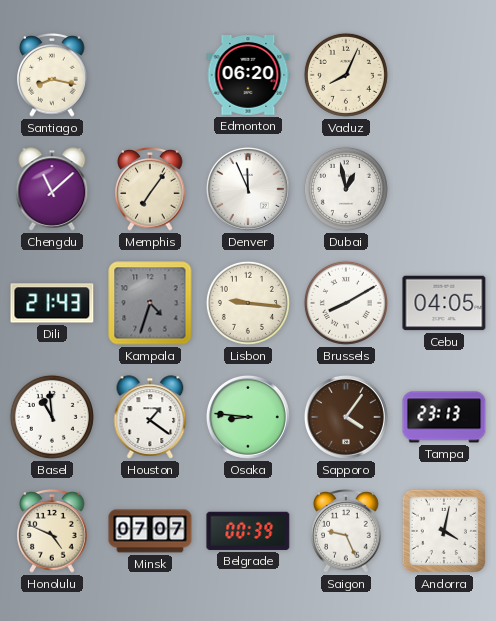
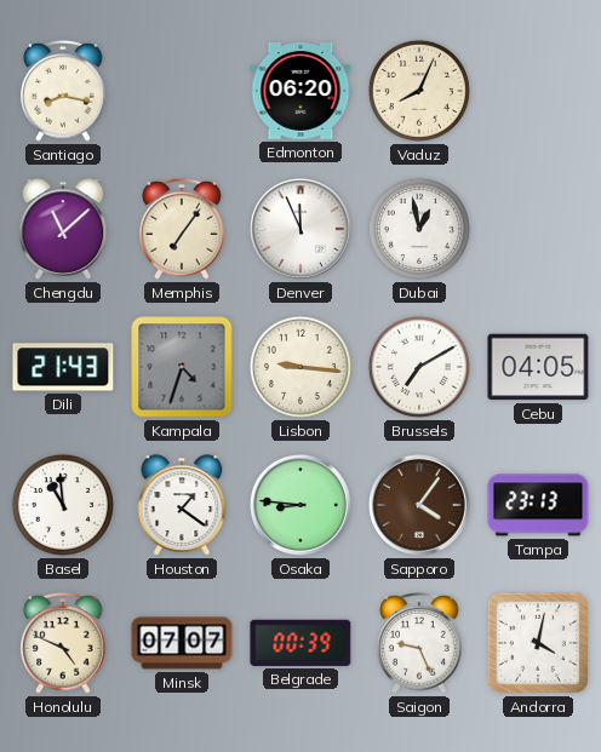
Brussels: 8:10 -> 7:10 (419, 367)
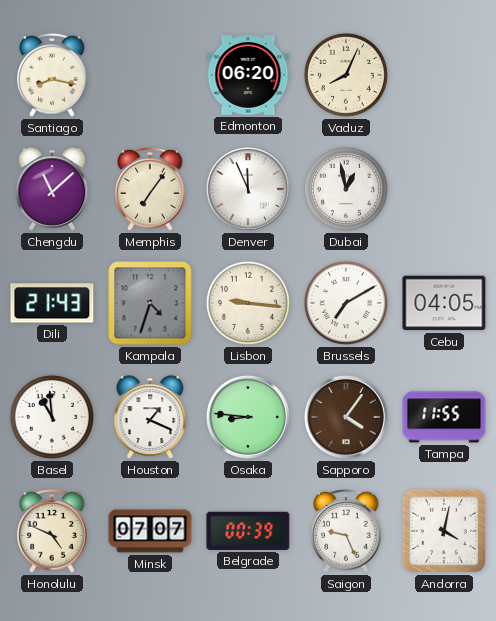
Houston: 1:21 -> 1:19 (150, 417)
Tampa: 23:13 -> 11:55 (444, 417)
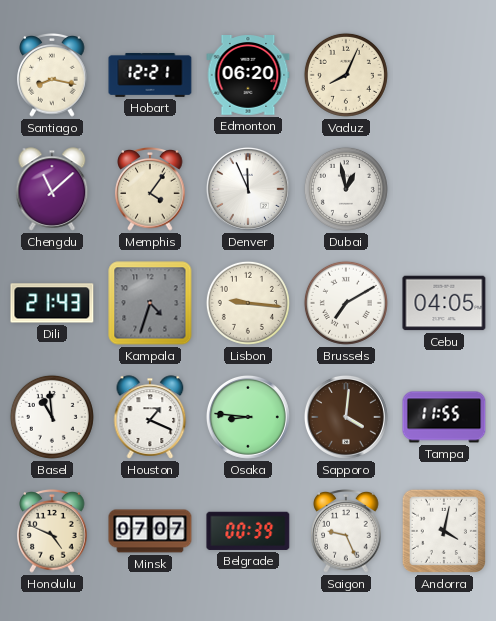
Hobart: none -> 12:21 (150, 75)
Memphis: 7:06 -> 4:06 (150, 190)
Sapporo: 4:06 -> 4:01 (346, 417)
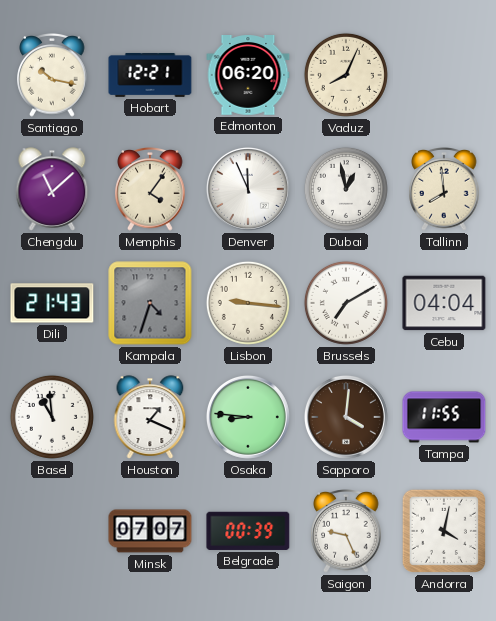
Santiago: 8:17 -> 10:17 (52, 76)
Tallinn: none -> 7:59 (444, 190)
Cebu: 04:05 -> 04:04 (444, 303)
Honolulu: 4:49 -> none (52, 532)
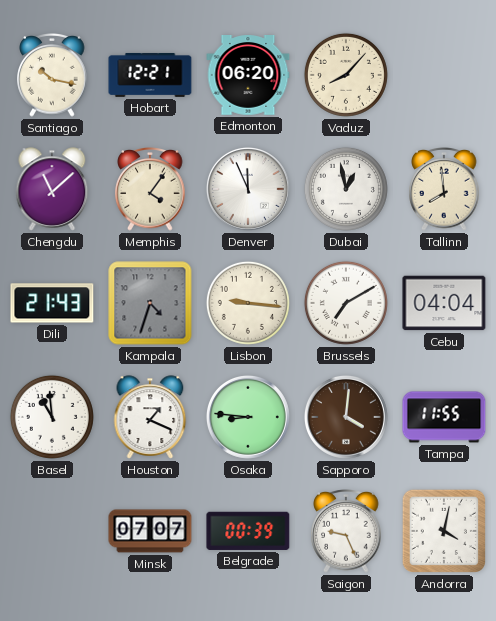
Vaduz: 8:04 -> 8:07 (346, 75)
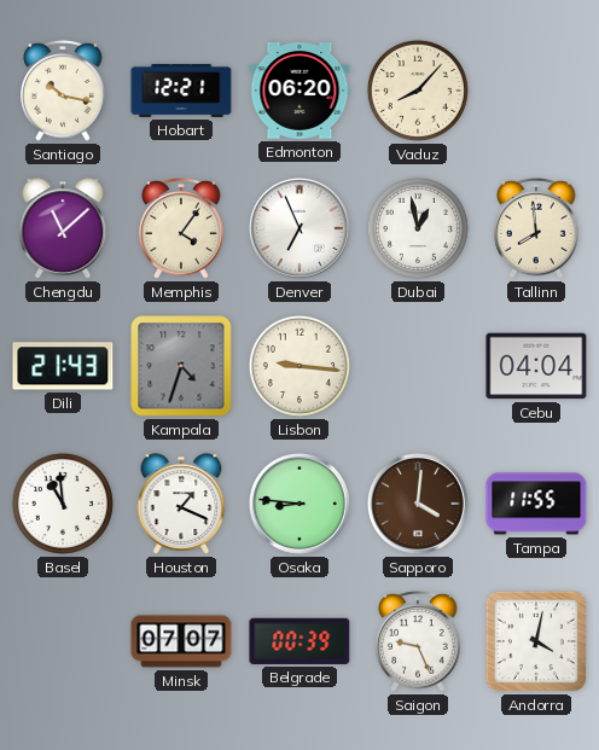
Denver: 11:56 -> 6:56 (299, 228)
Brussels: 7:10 -> none (346, 303)
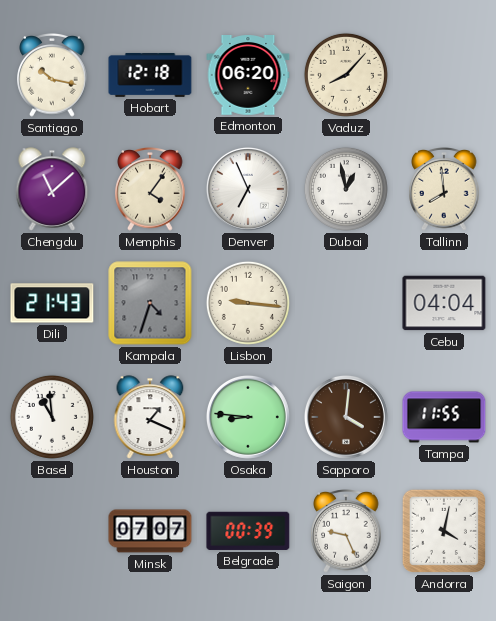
Hobart: 12:21 -> 12:18 (150, 75)
